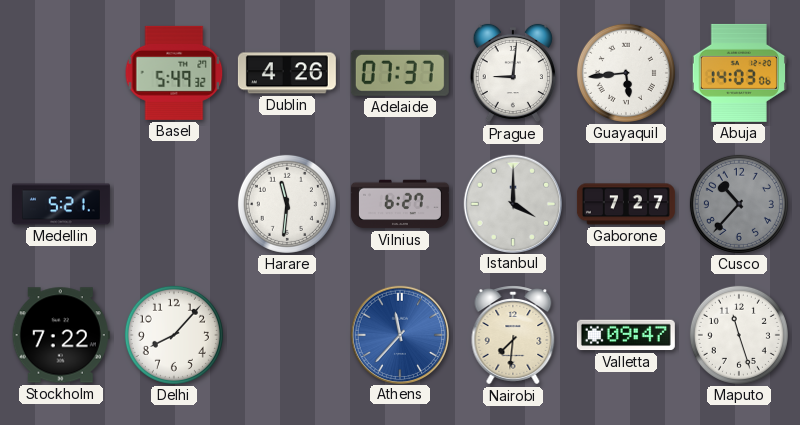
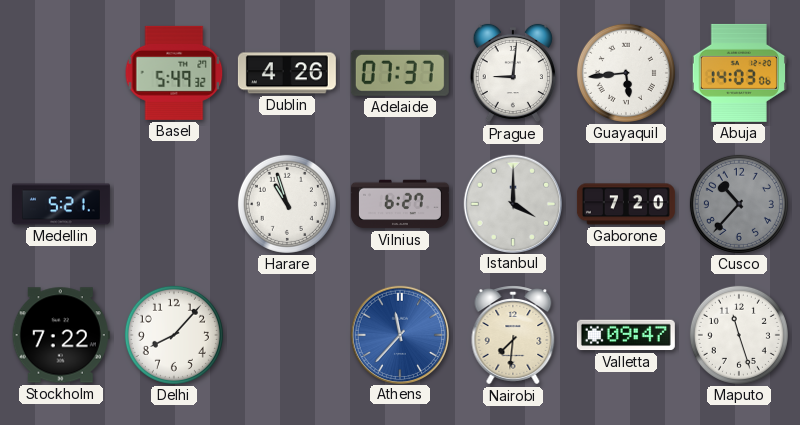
Harare: 11:31 -> 10:57 (287, 204)
Gaborone: 7:27 -> 7:20 (626, 204)
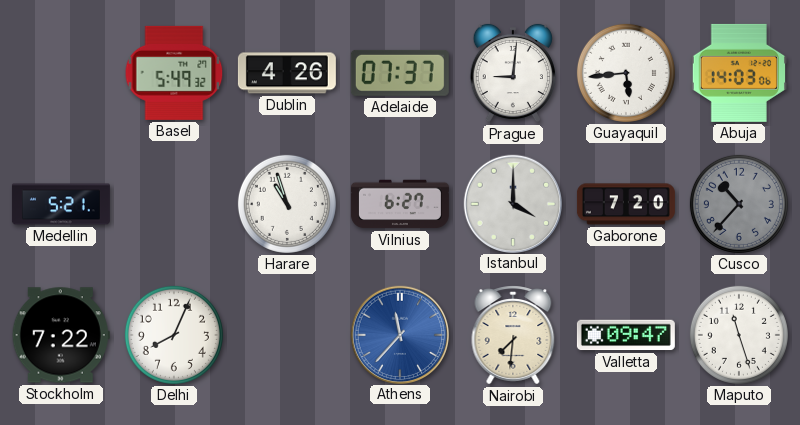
Delhi: 8:07 -> 8:04 (174, 335)
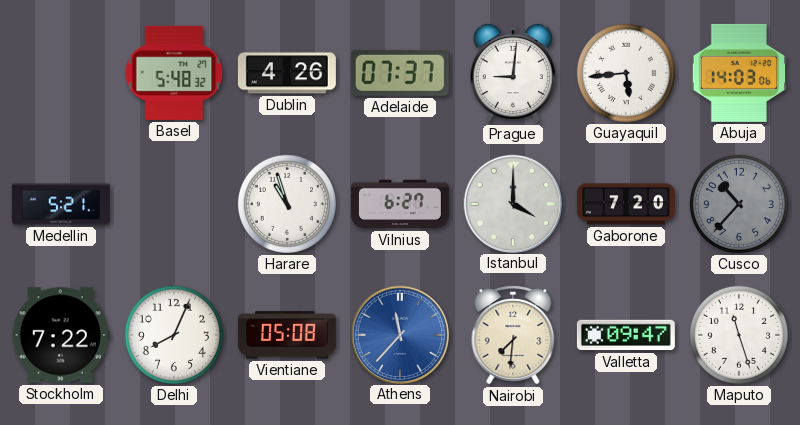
Basel: 5:49 -> 5:48 (174, 73)
Vientiane: none -> 05:08 (287, 335)
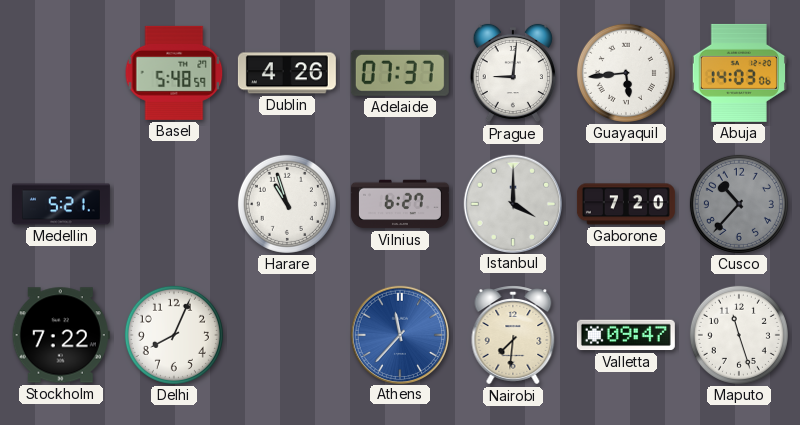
Basel: 5:48:32 -> 5:48:59 (174, 73)
Vientiane: 05:08 -> none (287, 335)
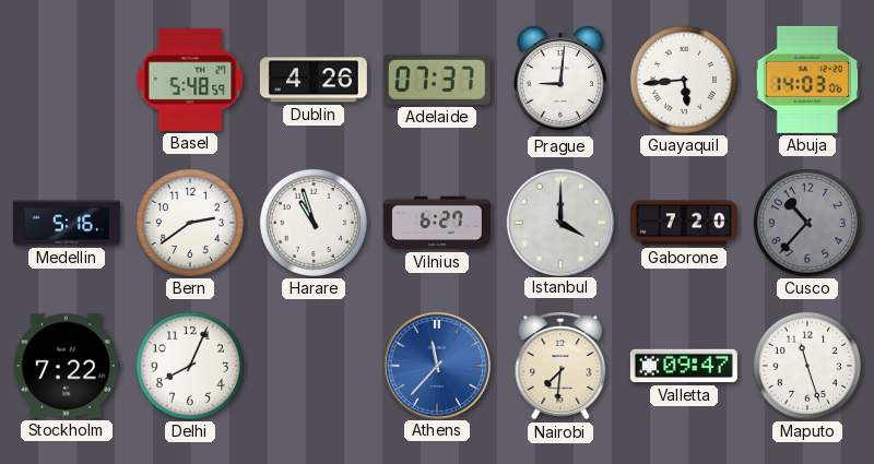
Medellin: 5:21 -> 5:16 (67, 223)
Bern: none -> 2:39 (190, 223)
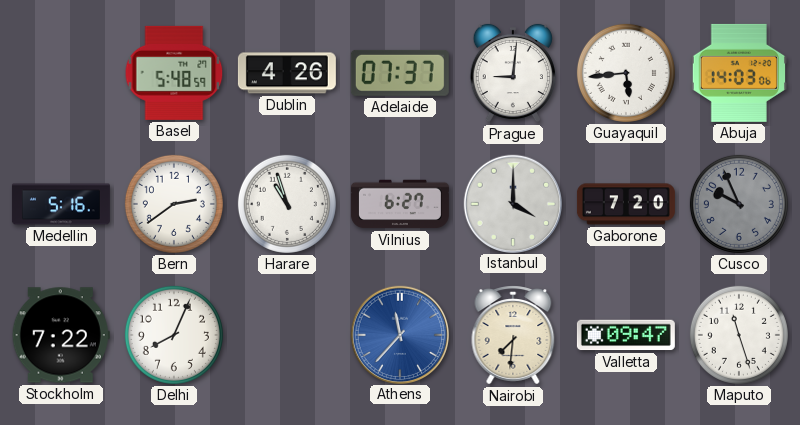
Cusco: 10:37 -> 9:56 (739, 204)
